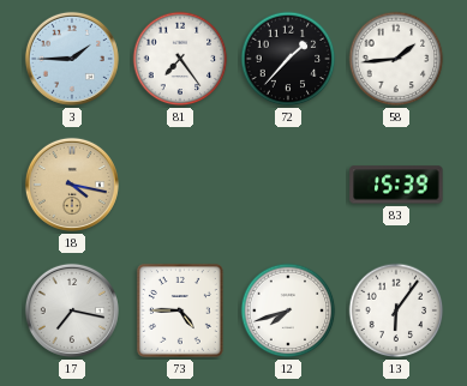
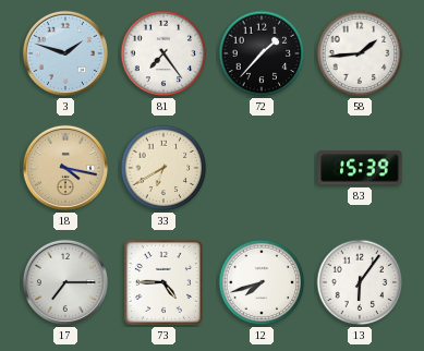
3: 1:45 -> 1:48 (65, 53)
33: none -> 6:40 (163, 168)
17: 7:17 -> 7:15 (65, 282)
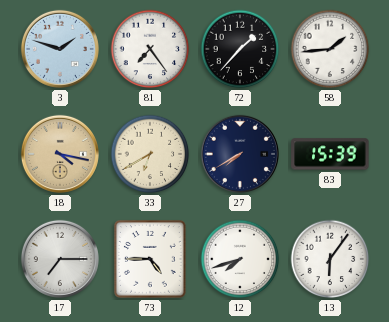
27: none -> 7:40 (240, 154)
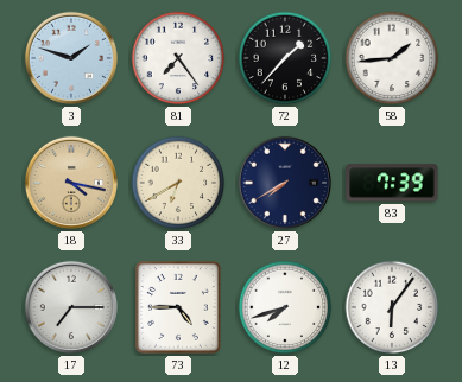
83: 15:39 -> 7:39 (392, 183)
